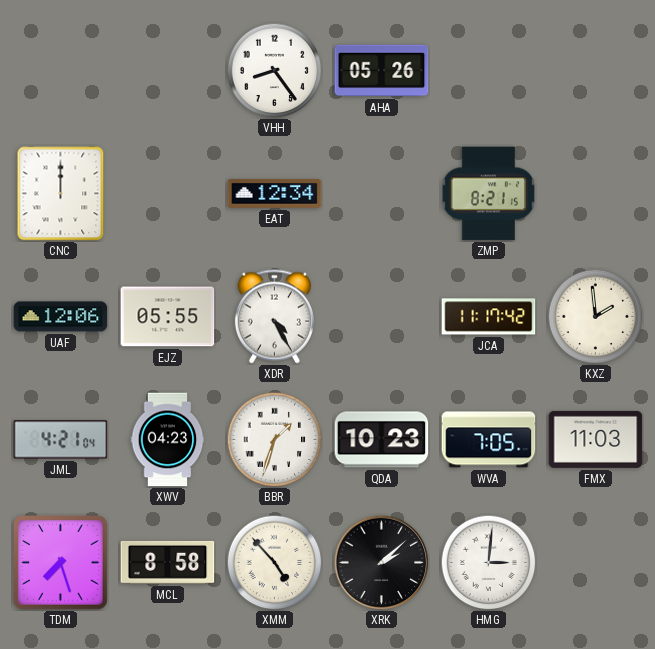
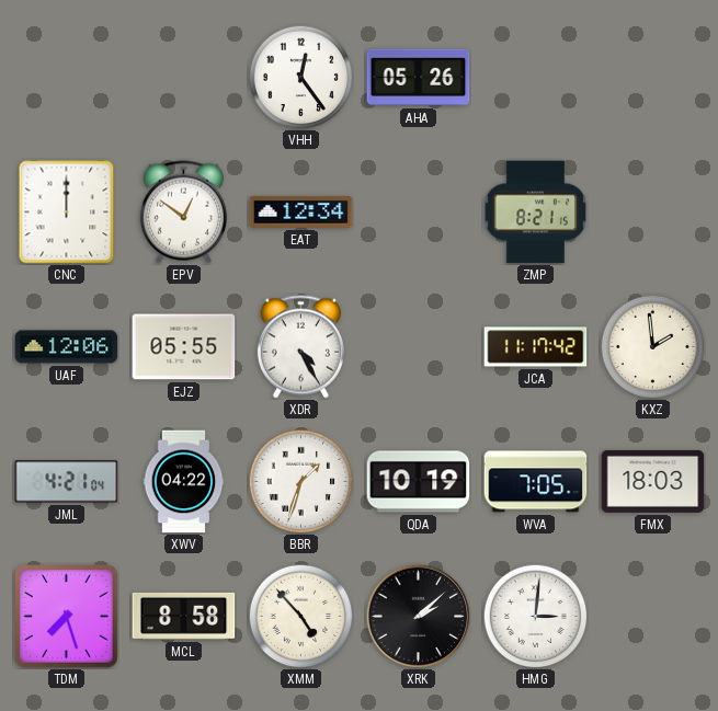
VHH: 8:24 -> 12:24 (300, 77)
EPV: none -> 12:51 (183, 213)
XWV: 04:23 -> 04:22 (184, 482)
QDA: 10:23 -> 10:19 (419, 482)
FMX: 11:03 -> 18:03 (653, 481)
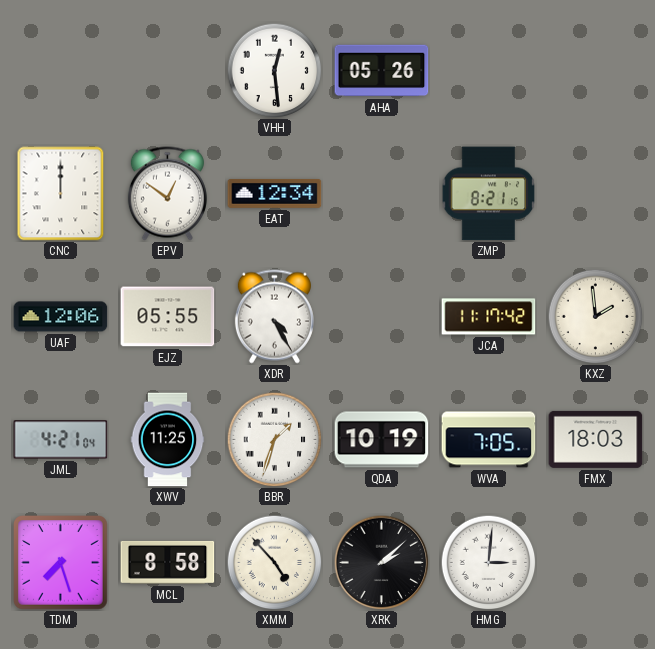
VHH: 12:24 -> 12:29 (274, 70)
XWV: 04:22 -> 11:25 (168, 440)
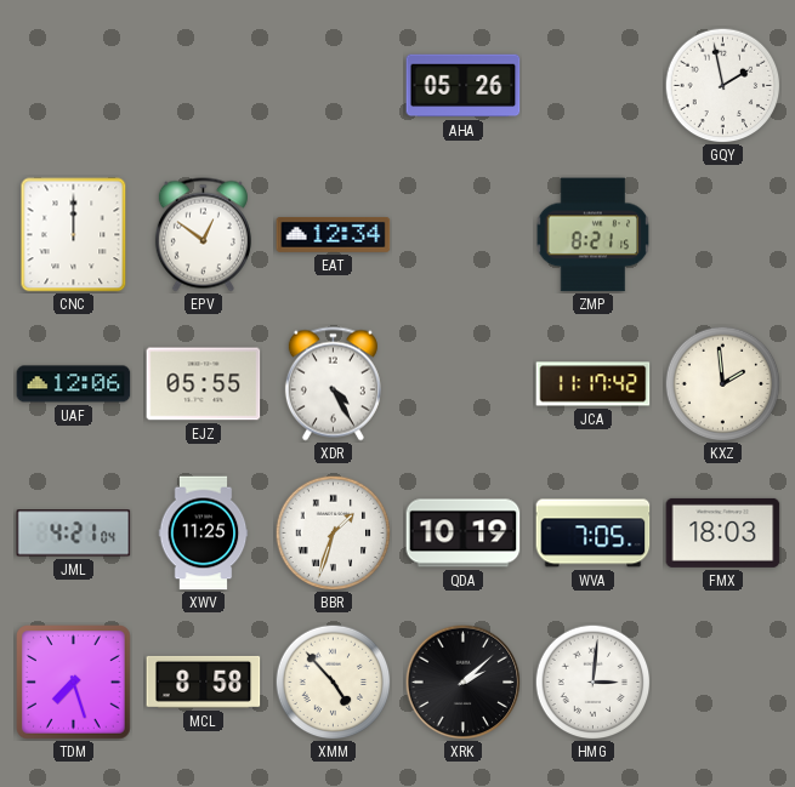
VHH: 12:29 -> none (274, 70)
GQY: none -> 1:58 (722, 85)
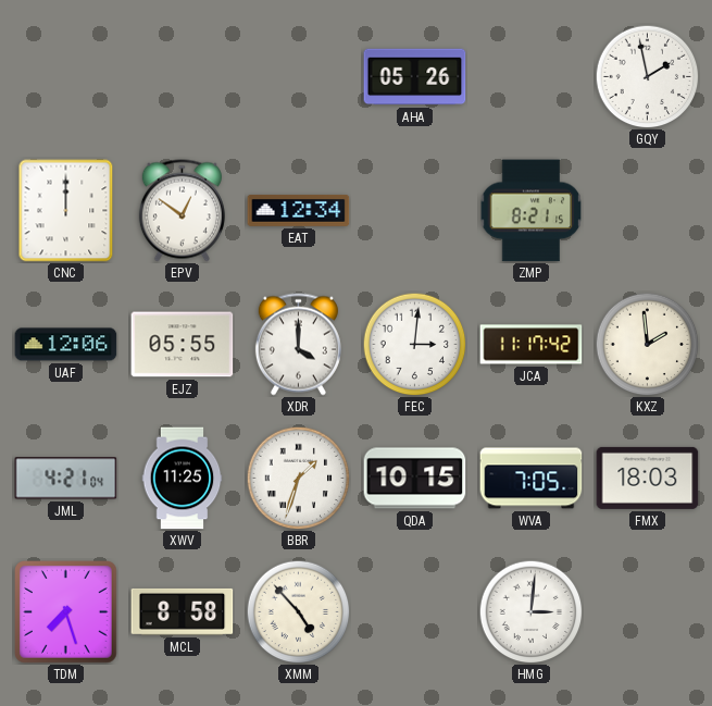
XDR: 4:25 -> 4:00 (298, 345)
FEC: none -> 3:01 (414, 344)
QDA: 10:19 -> 10:15 (415, 479)
XRK: 2:08 -> none (462, 682)
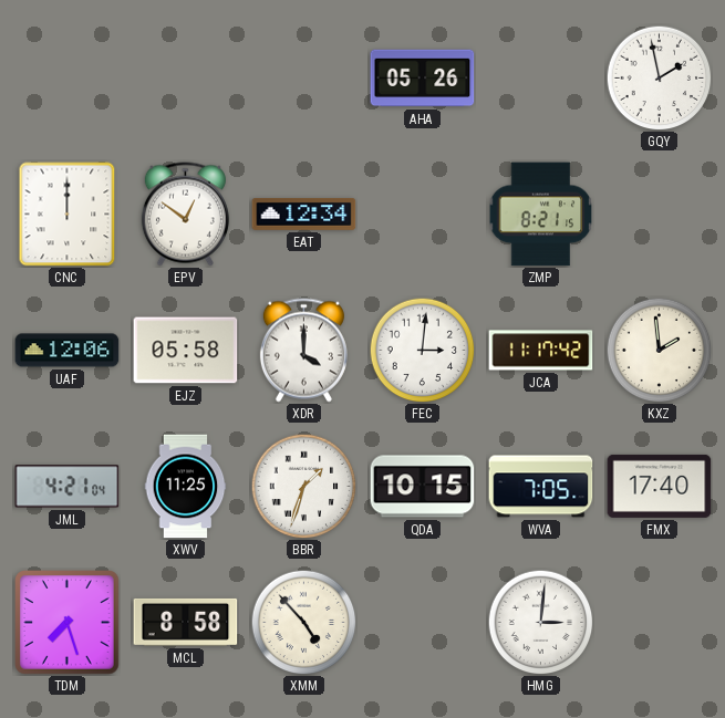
EJZ: 05:55 -> 05:58 (186, 351)
FMX: 18:03 -> 17:40 (660, 486)
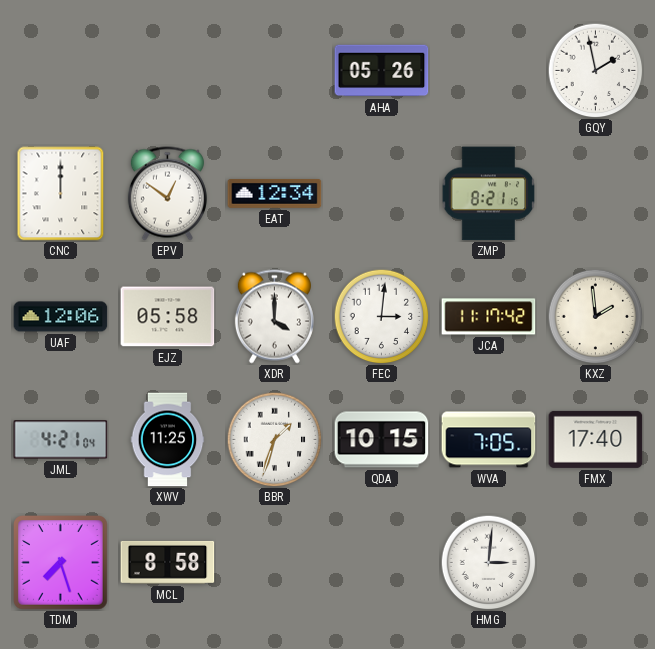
XMM: 4:53 -> none (303, 622)
